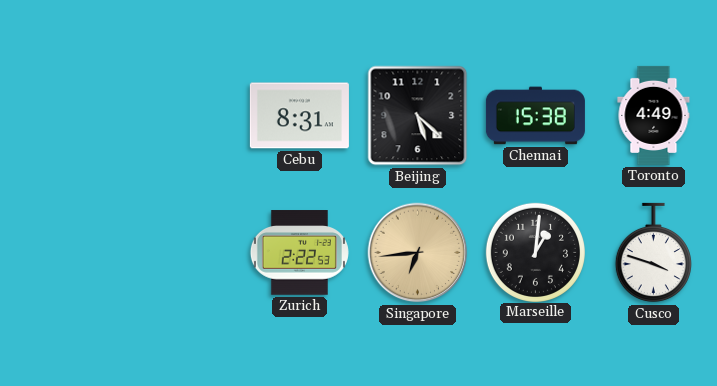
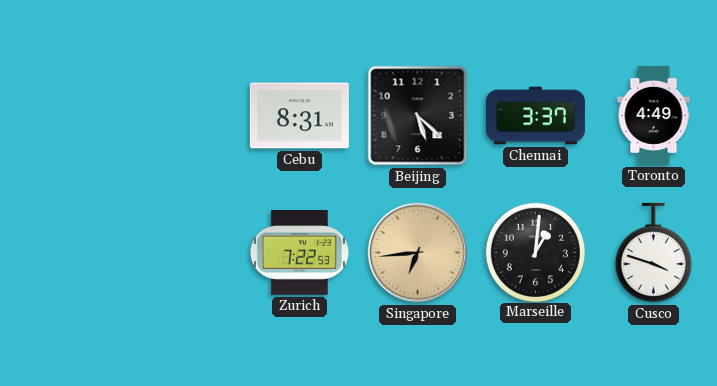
Chennai: 15:38 -> 3:37 (535, 116)
Zurich: 2:22 -> 7:22 (299, 253)
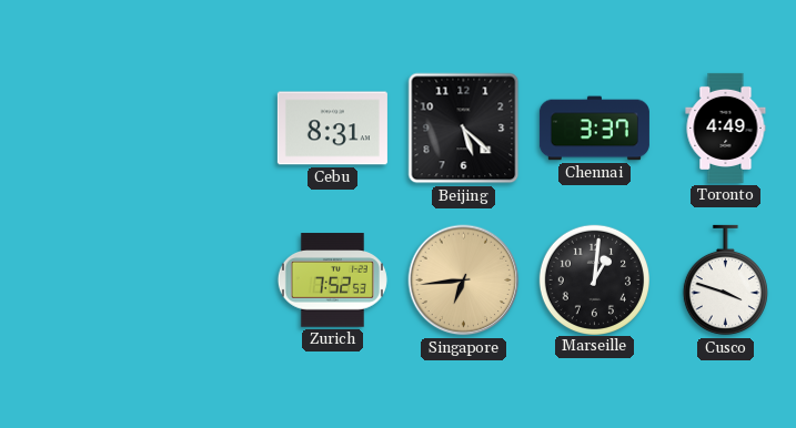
Zurich: 7:22 -> 7:52 (332, 281)
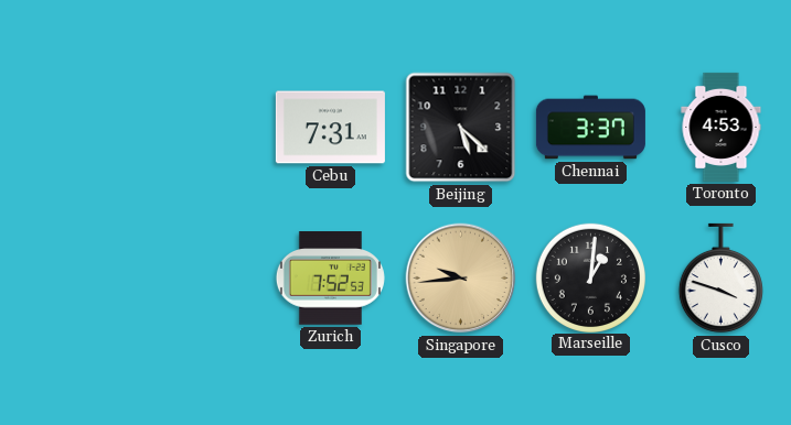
Cebu: 8:31 -> 7:31 (330, 128)
Toronto: 4:49 -> 4:53 (721, 127)
Singapore: 6:44 -> 9:44 (461, 279)
